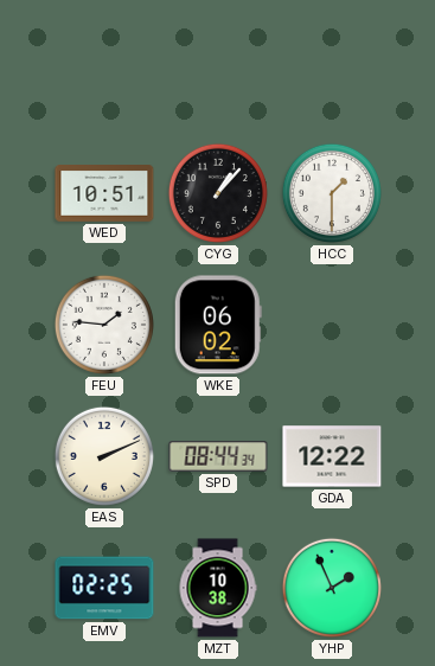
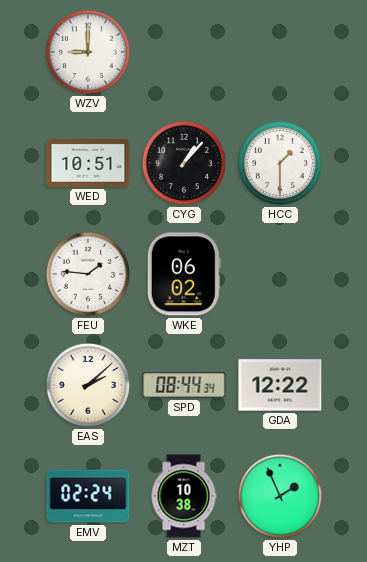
WZV: none -> 9:00 (88, 52)
EAS: 2:11 -> 2:08 (88, 385)
EMV: 02:25 -> 02:24 (88, 496)
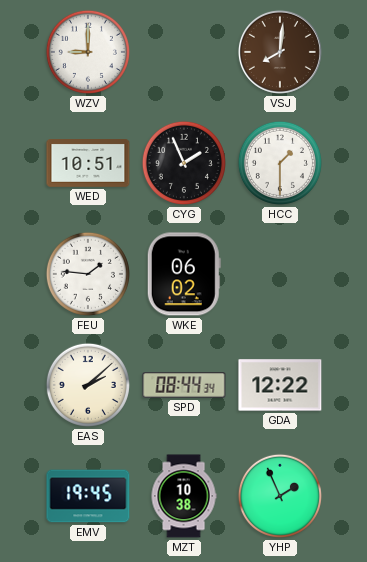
VSJ: none -> 8:01 (280, 52)
CYG: 1:07 -> 1:56 (184, 163)
EMV: 02:24 -> 19:45 (88, 496)
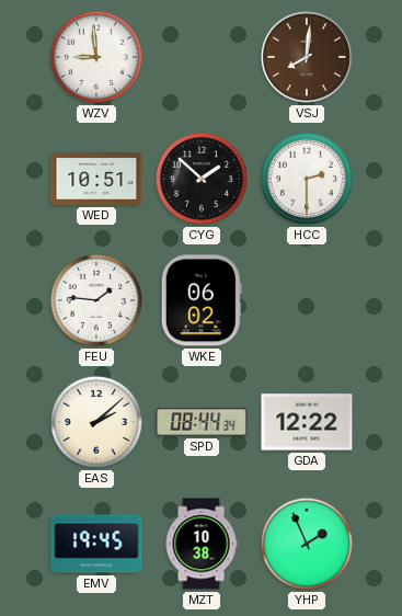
WZV: 9:00 -> 8:59 (96, 57)
CYG: 1:56 -> 1:52 (202, 179)
HCC: 1:30 -> 2:30 (307, 179)
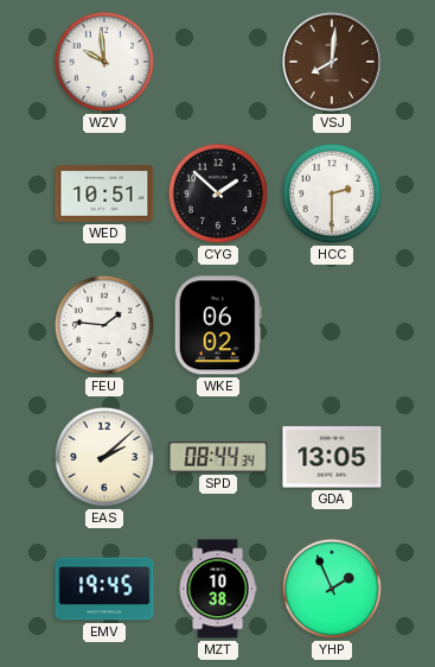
WZV: 8:59 -> 9:59 (104, 62)
GDA: 12:22 -> 13:05 (332, 457)
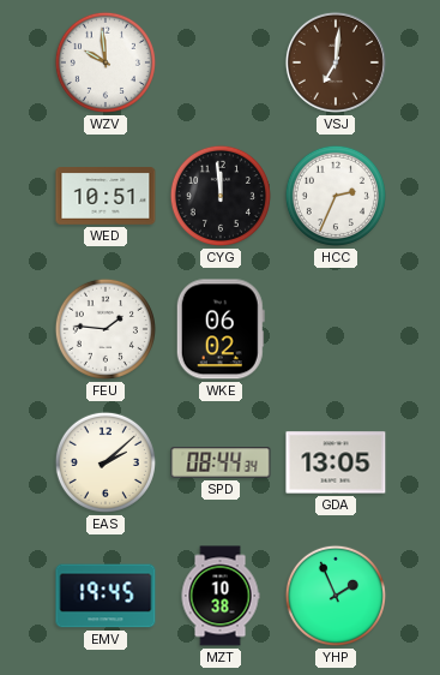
VSJ: 8:01 -> 7:01 (336, 62)
CYG: 1:52 -> 11:59 (221, 196)
HCC: 2:30 -> 2:34 (336, 196)
